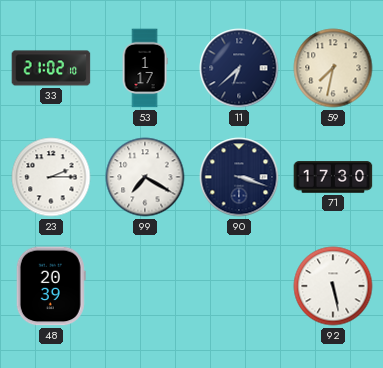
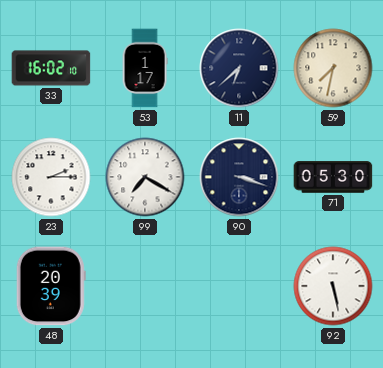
33: 21:02 -> 16:02 (51, 68)
71: 17:30 -> 05:30 (333, 177)
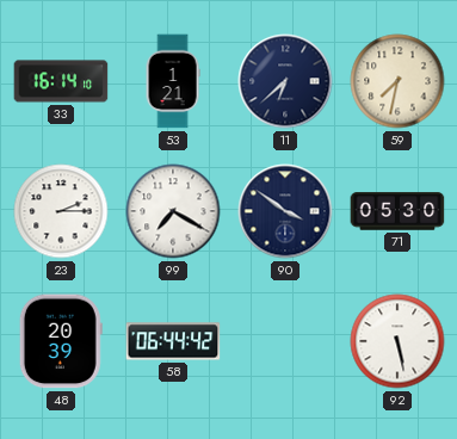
33: 16:02 -> 16:14 (61, 81)
53: 1:17 -> 1:21 (173, 81)
90: 3:18 -> 3:51 (285, 211)
58: none -> 06:44 (173, 341)
